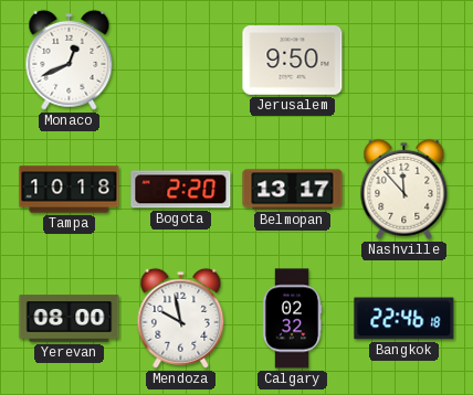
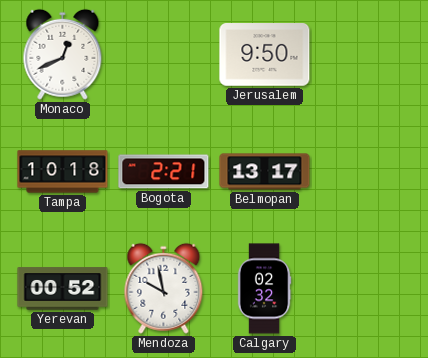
Bogota: 2:20 -> 2:21 (164, 172)
Nashville: 11:53 -> none (404, 189)
Yerevan: 08:00 -> 00:52 (63, 289)
Bangkok: 22:46 -> none (404, 319)
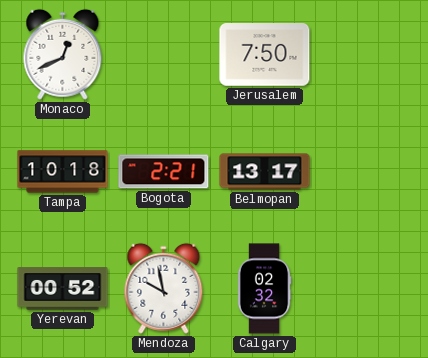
Jerusalem: 9:50 -> 7:50 (265, 55)
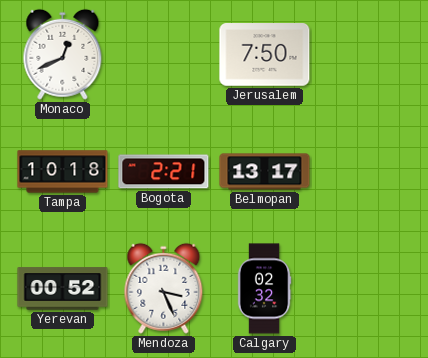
Mendoza: 9:58 -> 3:26 (164, 288)
